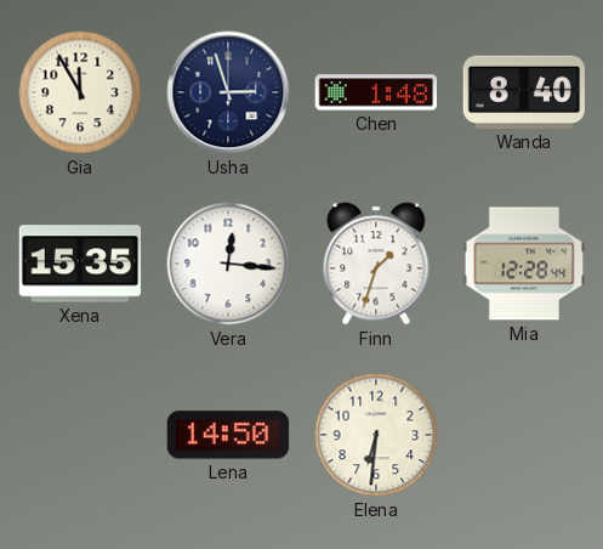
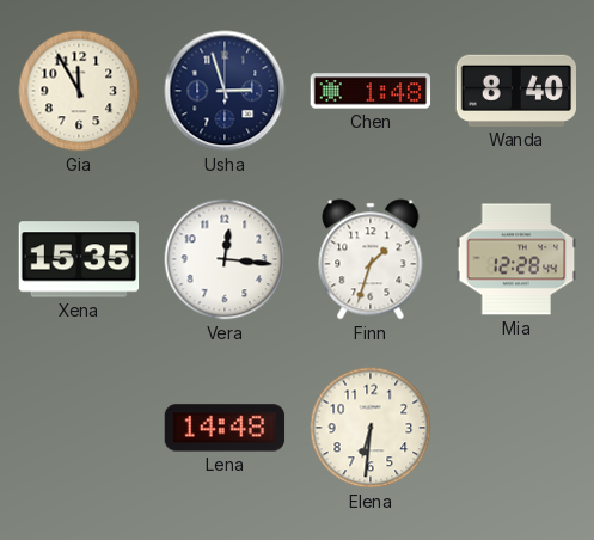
Lena: 14:50 -> 14:48 (225, 428)
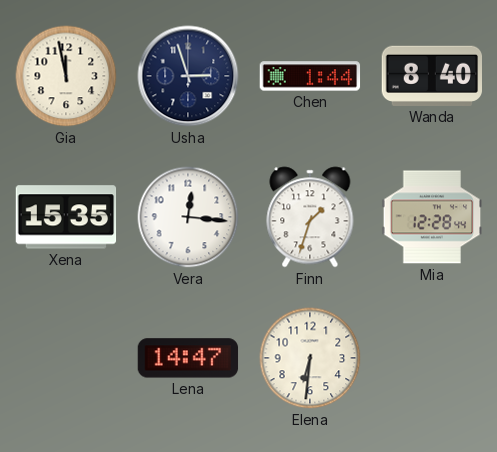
Gia: 11:55 -> 11:58 (66, 76)
Chen: 1:48 -> 1:44 (310, 76)
Lena: 14:48 -> 14:47 (188, 358)
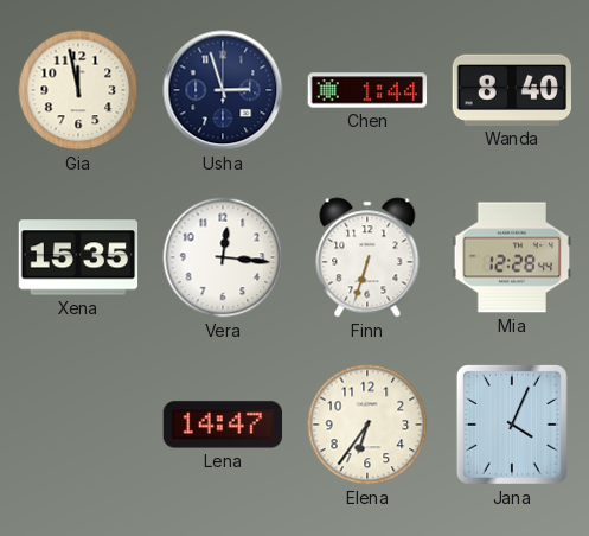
Finn: 1:33 -> 6:33 (367, 257)
Elena: 6:31 -> 6:36 (367, 425)
Jana: none -> 4:04 (512, 425)
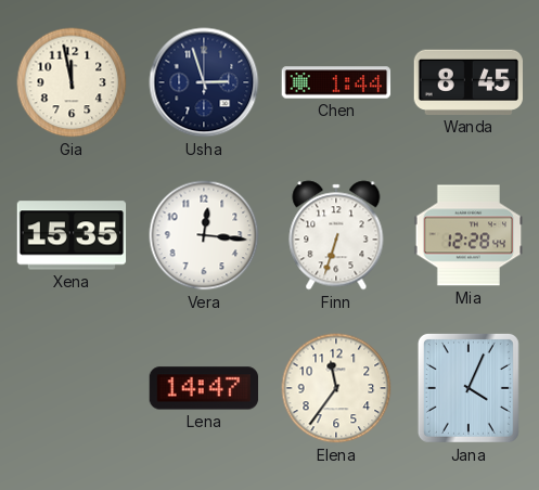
Wanda: 8:40 -> 8:45 (469, 82)
Elena: 6:36 -> 11:36 (336, 388)
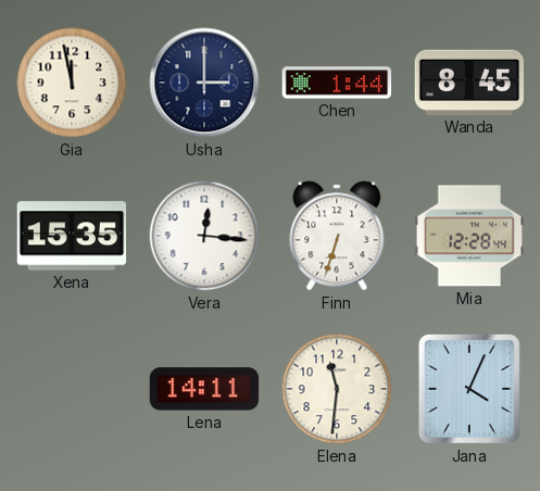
Usha: 2:57 -> 3:00 (204, 83)
Lena: 14:47 -> 14:11 (204, 389)
Elena: 11:36 -> 11:31 (337, 389)
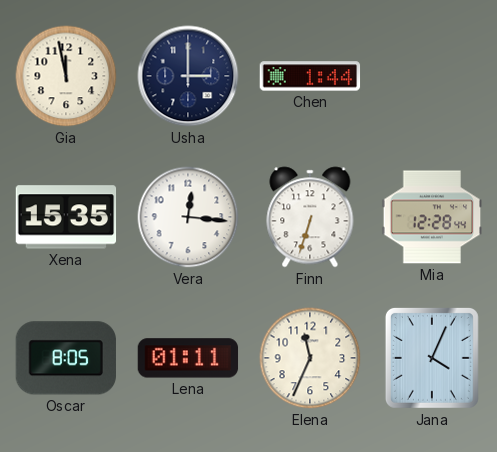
Wanda: 8:45 -> none (469, 83)
Oscar: none -> 8:05 (66, 358)
Lena: 14:11 -> 01:11 (188, 358)
Elena: 11:31 -> 11:34 (310, 358)
